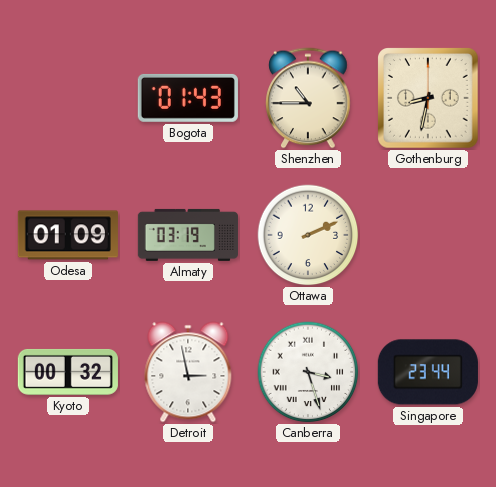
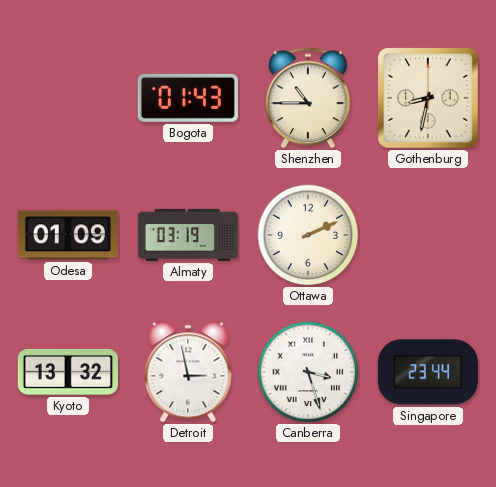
Kyoto: 00:32 -> 13:32 (68, 372)
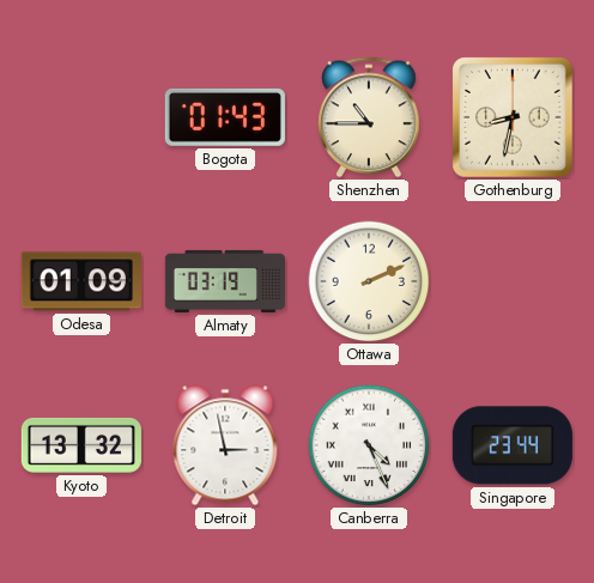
Canberra: 3:27 -> 4:26 (369, 445)
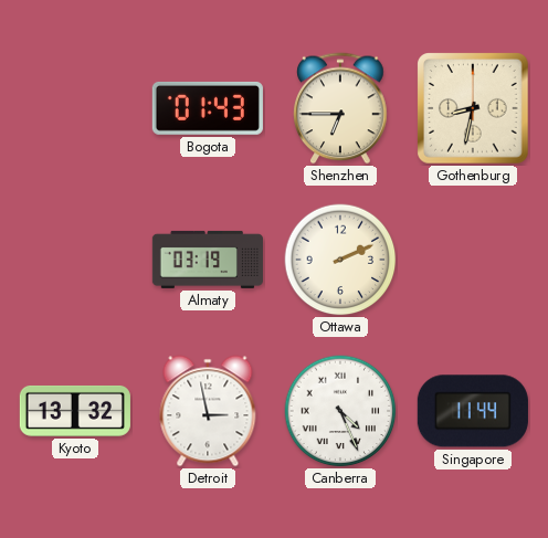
Shenzhen: 10:45 -> 6:45 (340, 108)
Odesa: 01:09 -> none (81, 281)
Singapore: 23:44 -> 11:44 (473, 411)
